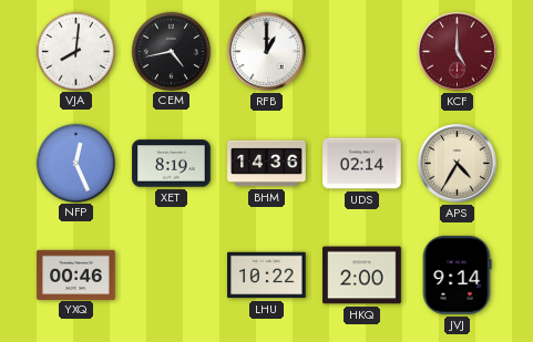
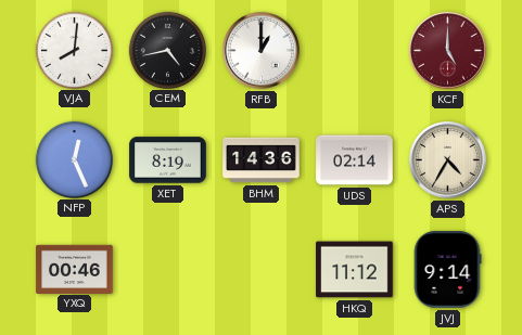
LHU: 10:22 -> none (267, 276)
HKQ: 2:00 -> 11:12 (355, 270)
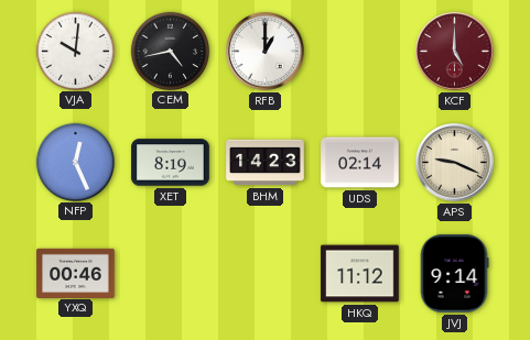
VJA: 8:01 -> 10:01 (75, 51)
BHM: 14:36 -> 14:23 (266, 163)
APS: 4:35 -> 9:19 (455, 163)
